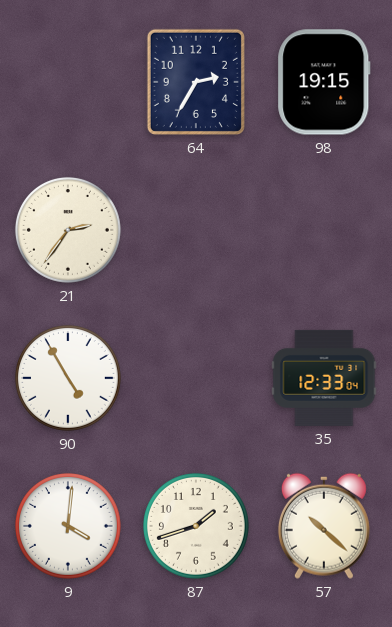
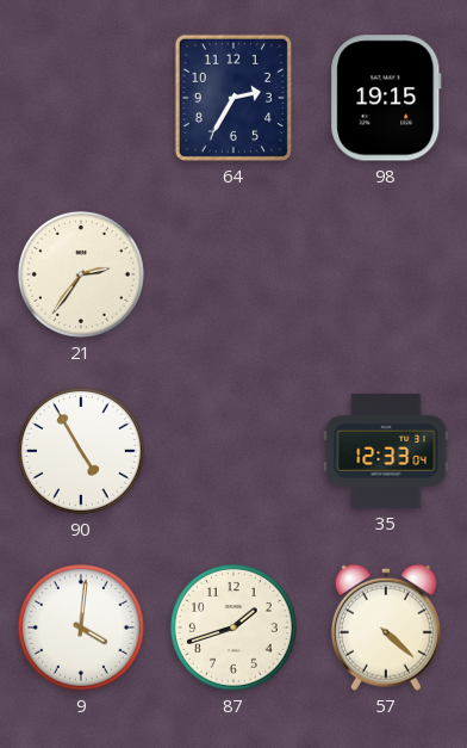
57: 10:22 -> 4:22 (386, 628)
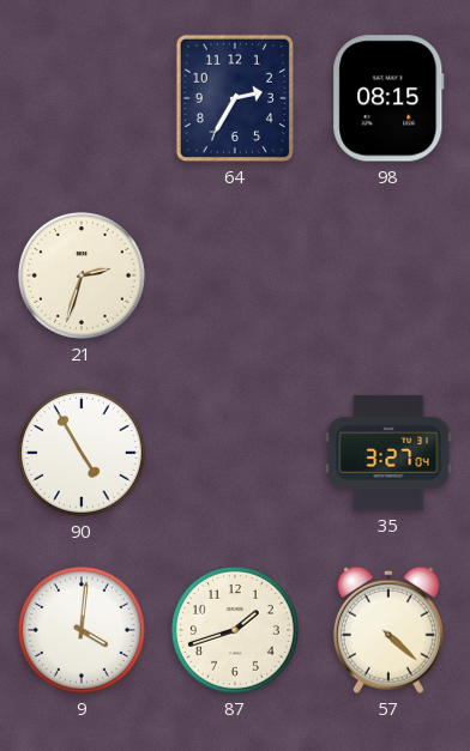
98: 19:15 -> 08:15 (388, 98)
21: 2:36 -> 2:33 (82, 275)
35: 12:33 -> 3:27 (388, 453)
